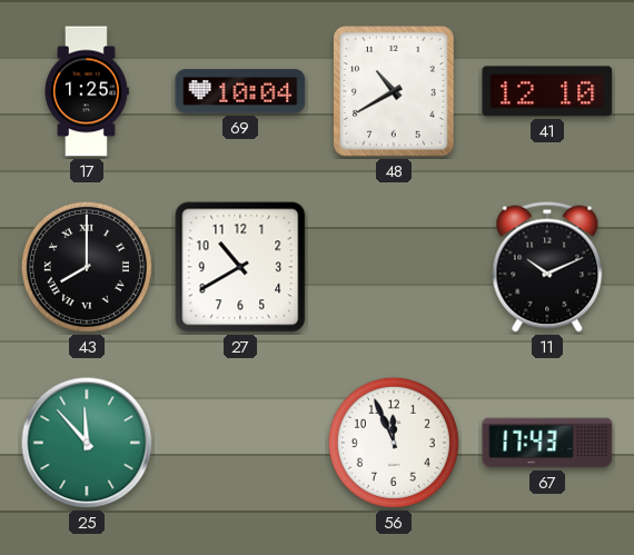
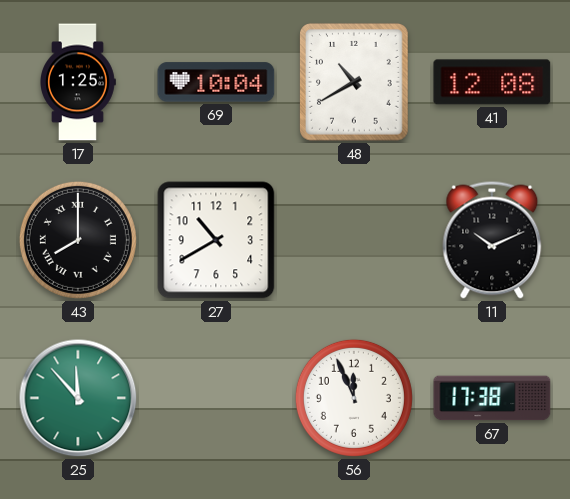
41: 12:10 -> 12:08 (492, 82)
67: 17:43 -> 17:38 (492, 398)
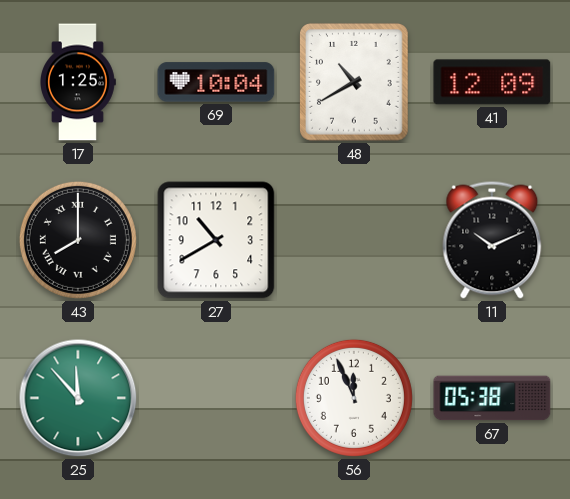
41: 12:08 -> 12:09 (492, 82)
67: 17:38 -> 05:38 (492, 398)
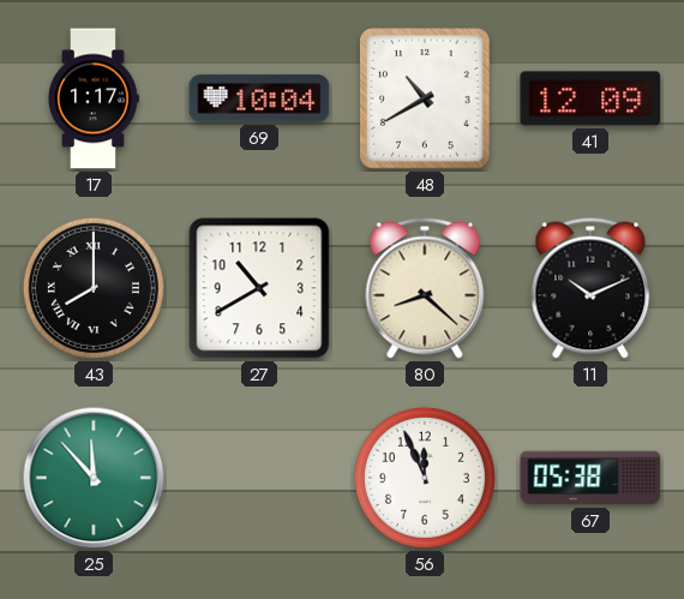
17: 1:25 -> 1:17 (94, 98)
80: none -> 8:22 (425, 288)
